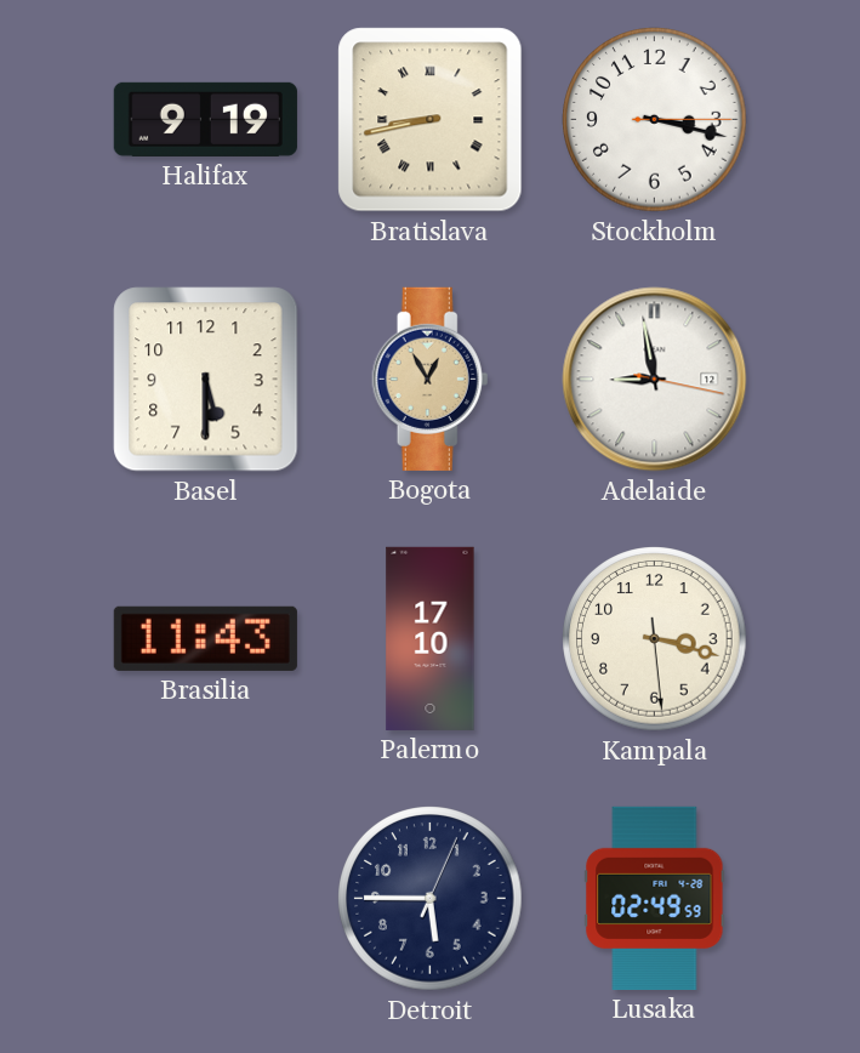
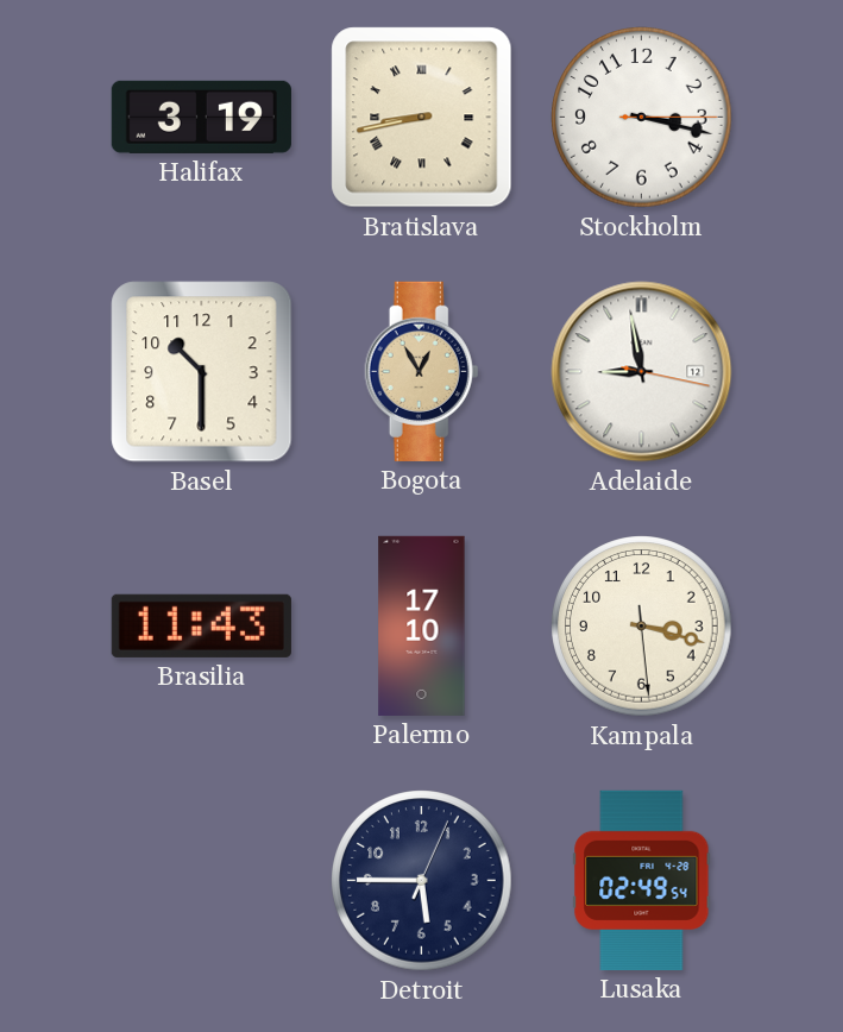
Halifax: 9:19 -> 3:19 (201, 117)
Basel: 5:30 -> 10:30 (202, 372)
Lusaka: 02:49:59 -> 02:49:54 (642, 880)
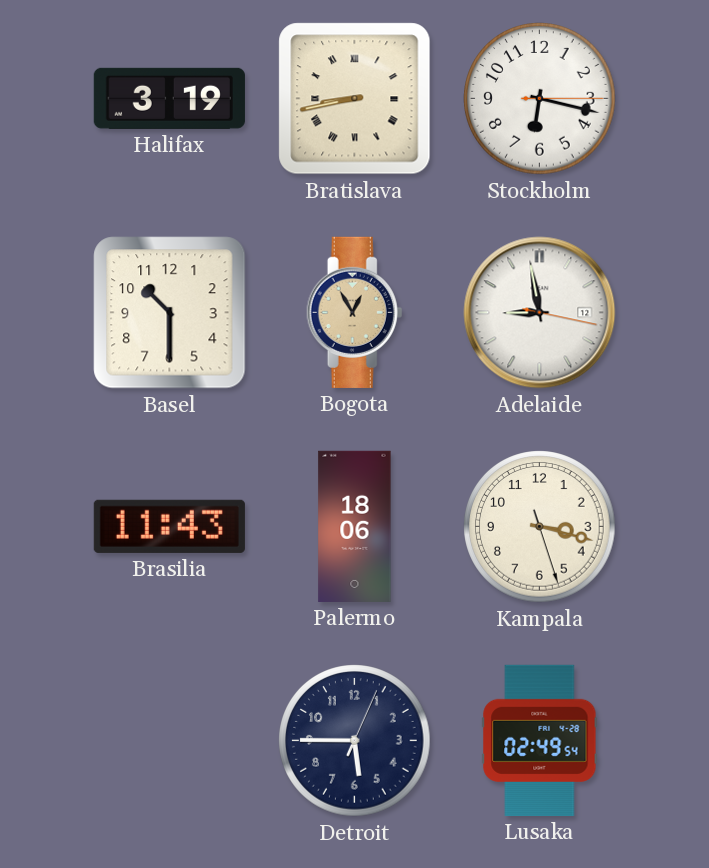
Stockholm: 3:17 -> 6:17 (540, 99)
Palermo: 17:10 -> 18:06 (355, 526)
Kampala: 3:17:29 -> 3:17:27 (540, 527)
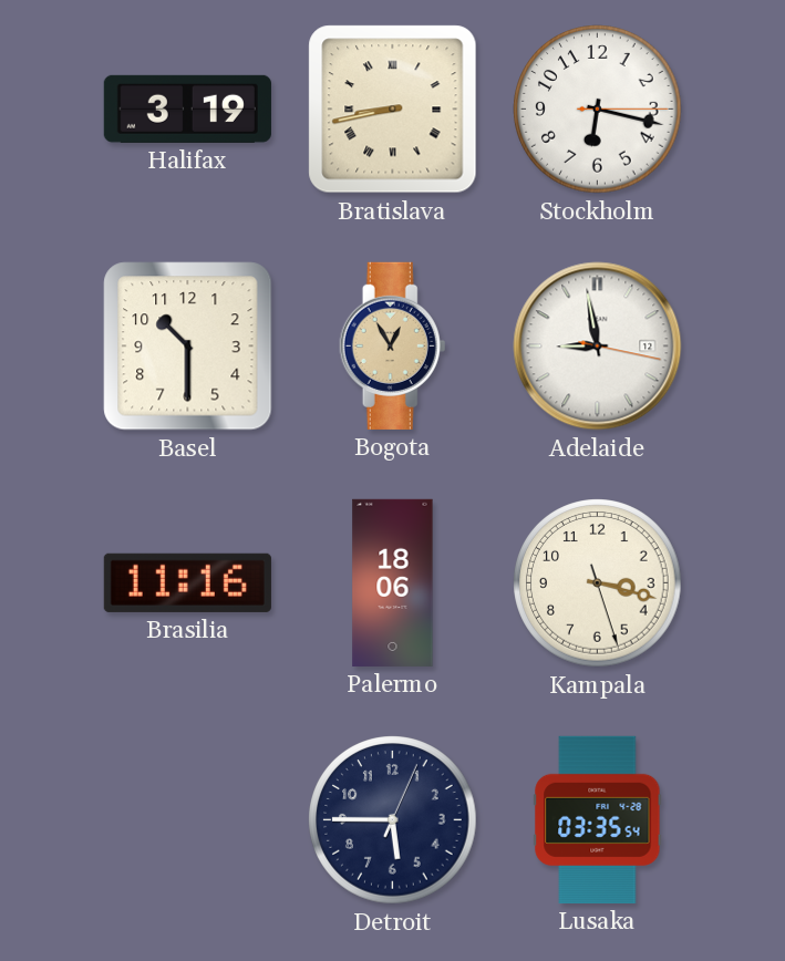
Brasilia: 11:43 -> 11:16 (187, 582)
Lusaka: 02:49 -> 03:35 (598, 819)
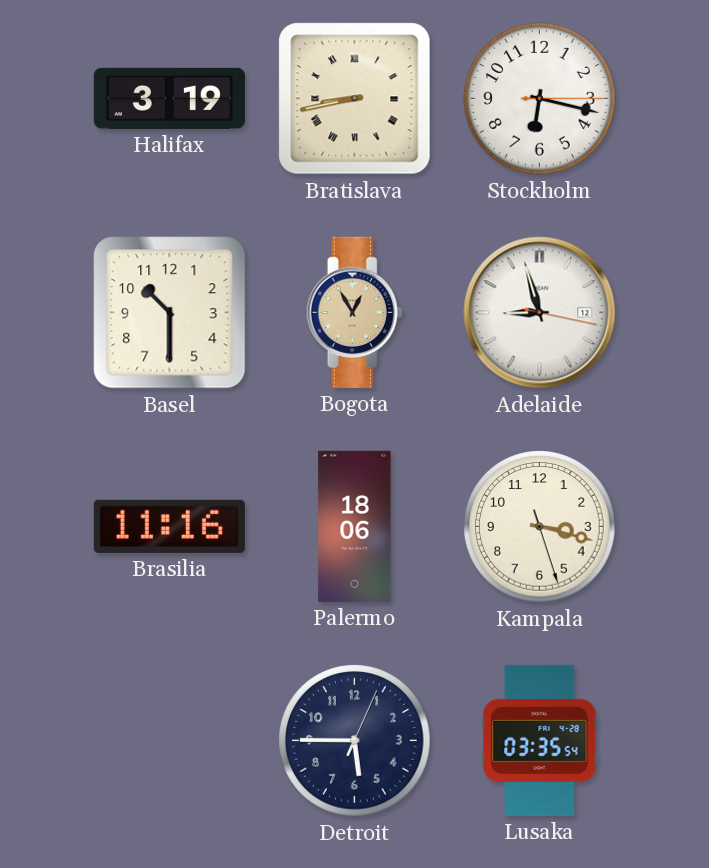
Adelaide: 8:58 -> 8:57 (540, 313)
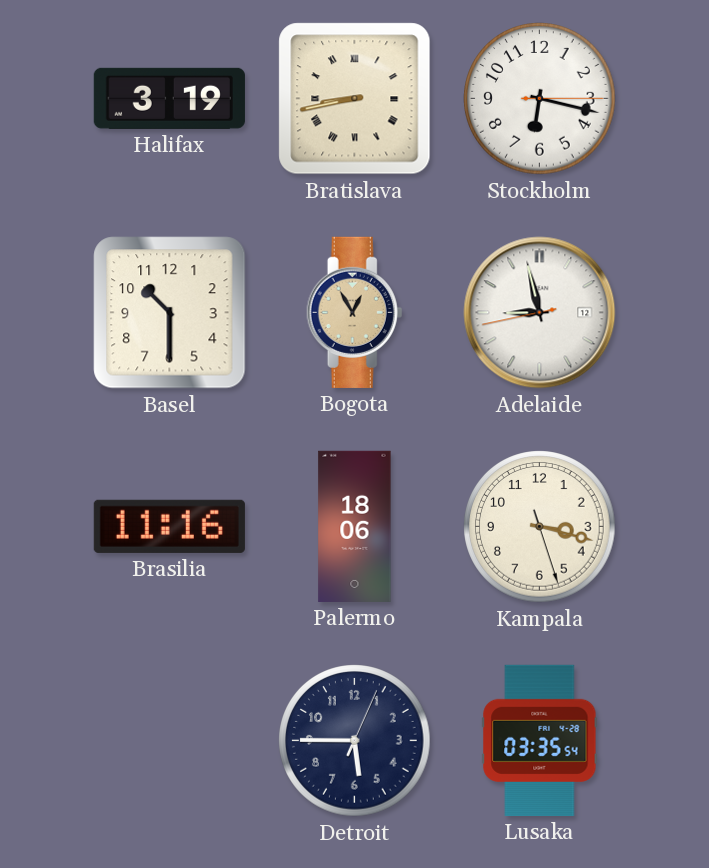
Adelaide: 8:57:17 -> 8:57:43 (540, 313)
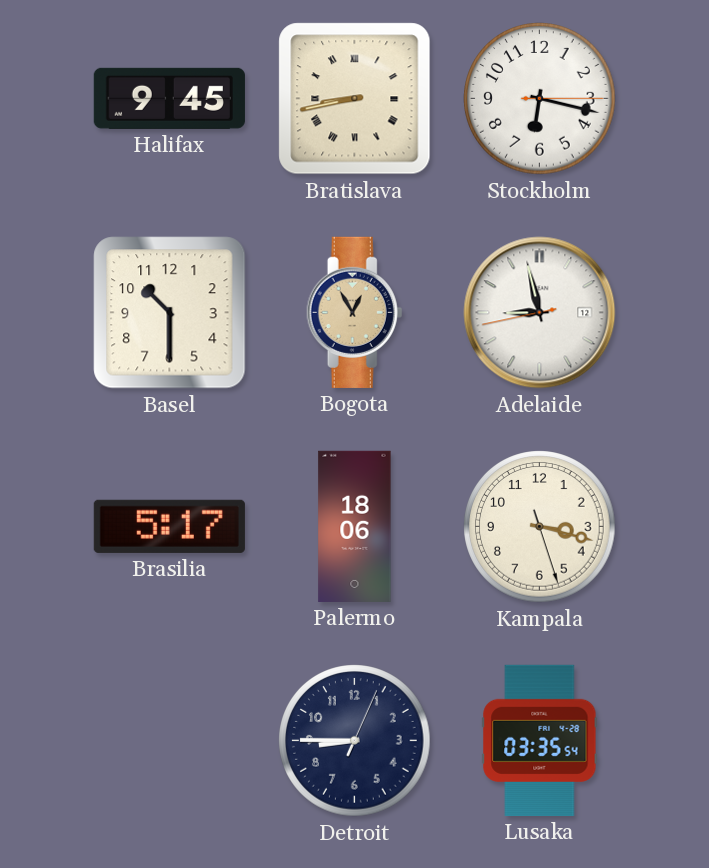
Halifax: 3:19 -> 9:45 (169, 98)
Brasilia: 11:16 -> 5:17 (169, 526)
Detroit: 5:45 -> 8:45 (355, 741)
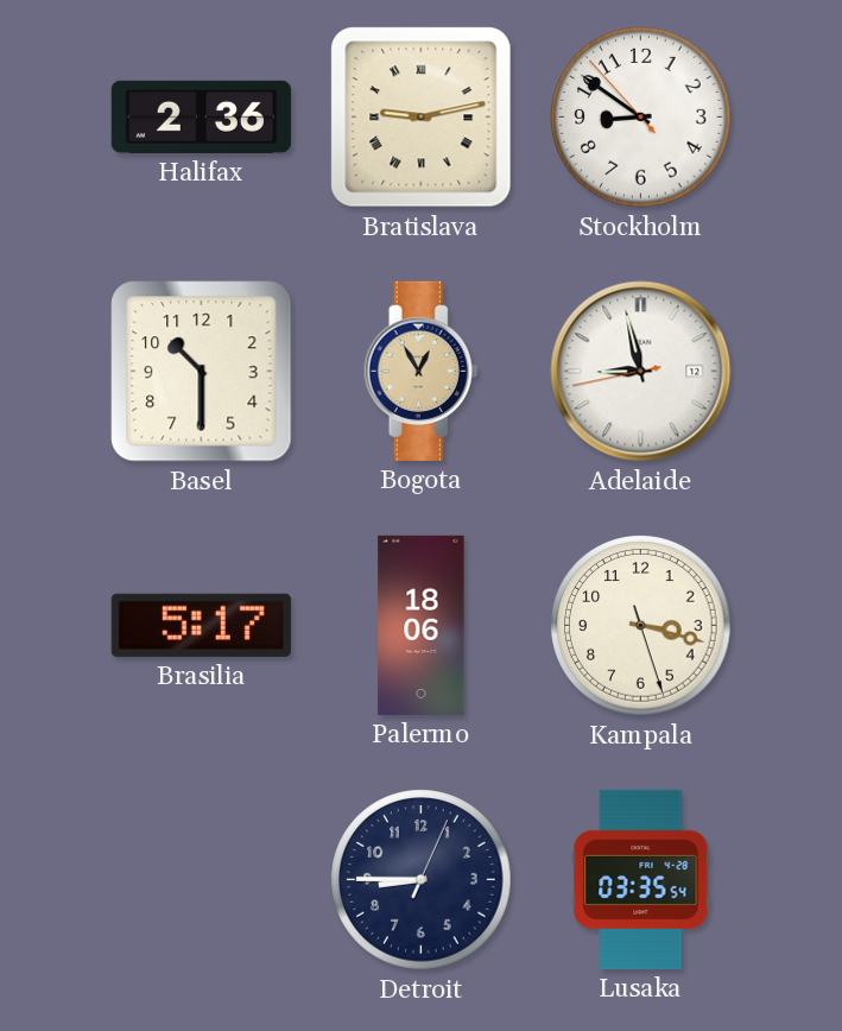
Halifax: 9:45 -> 2:36 (201, 116)
Bratislava: 8:43 -> 9:13 (422, 118)
Stockholm: 6:17 -> 8:50 (641, 118)
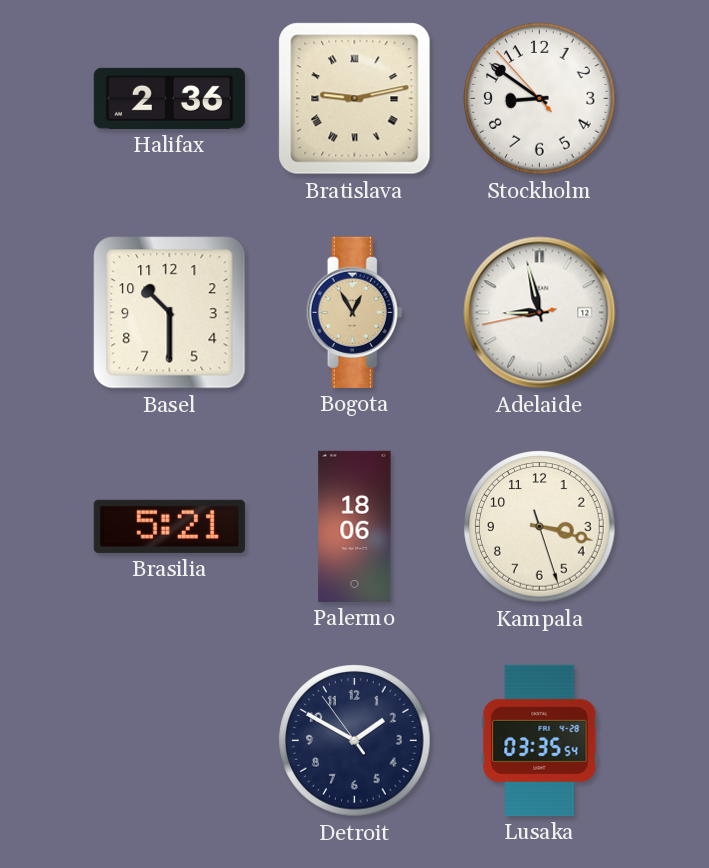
Brasilia: 5:17 -> 5:21 (169, 526)
Detroit: 8:45 -> 1:49 (355, 741)
